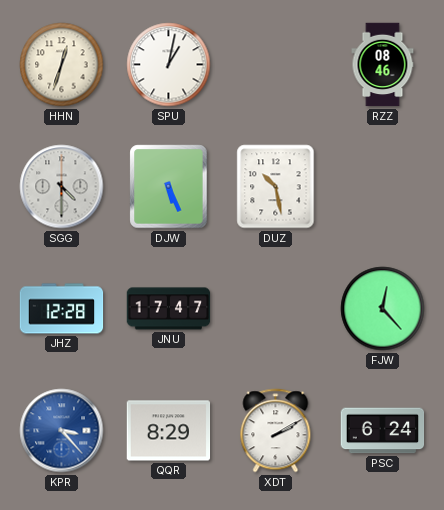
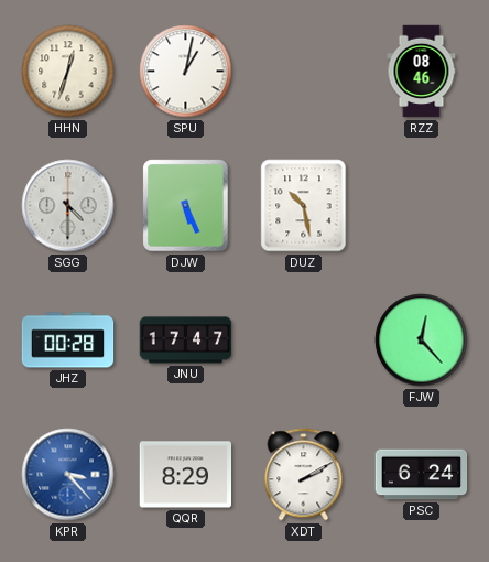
JHZ: 12:28 -> 00:28 (68, 341)
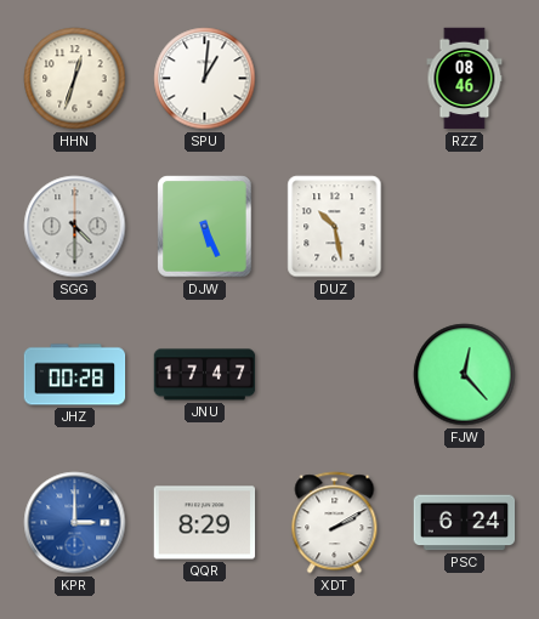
SPU: 1:02 -> 1:01 (205, 79)
KPR: 3:23 -> 3:00 (75, 523)
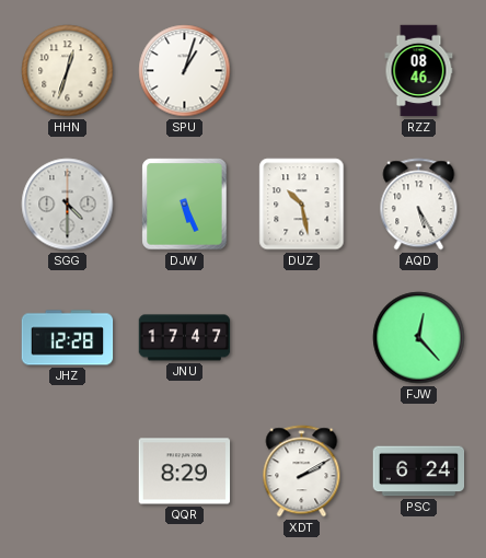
SPU: 1:01 -> 1:03 (185, 71)
AQD: none -> 5:25 (419, 205)
JHZ: 00:28 -> 12:28 (68, 338)
KPR: 3:00 -> none (75, 523)
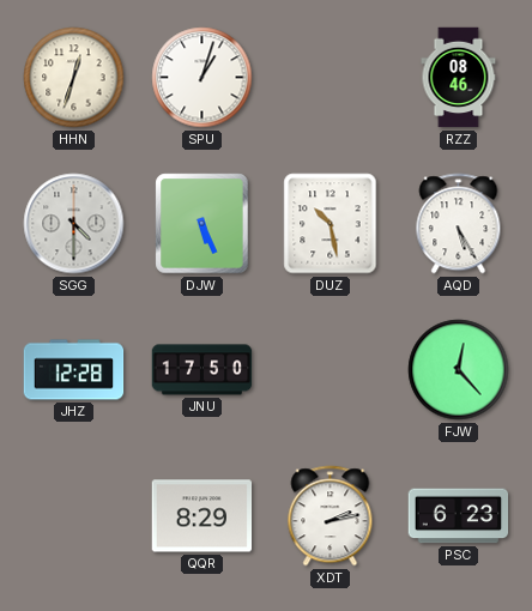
JNU: 17:47 -> 17:50 (202, 370)
XDT: 2:10 -> 2:13 (331, 516)
PSC: 6:24 -> 6:23 (459, 516)
